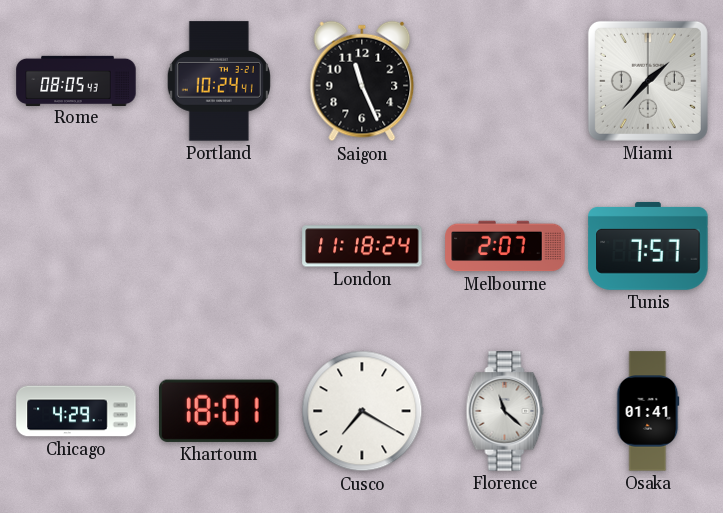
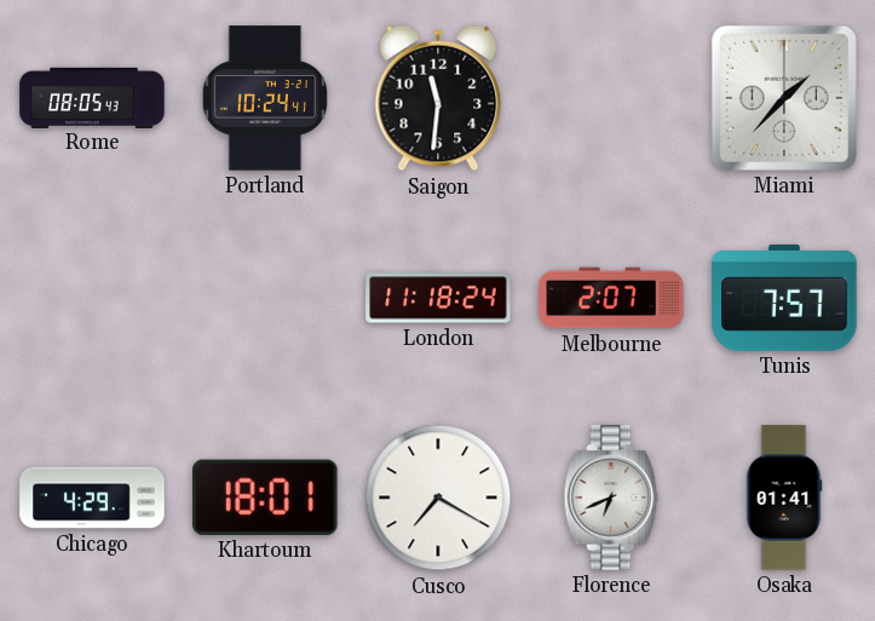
Saigon: 11:26 -> 11:31 (438, 98)
Florence: 11:22 -> 6:41 (611, 498)
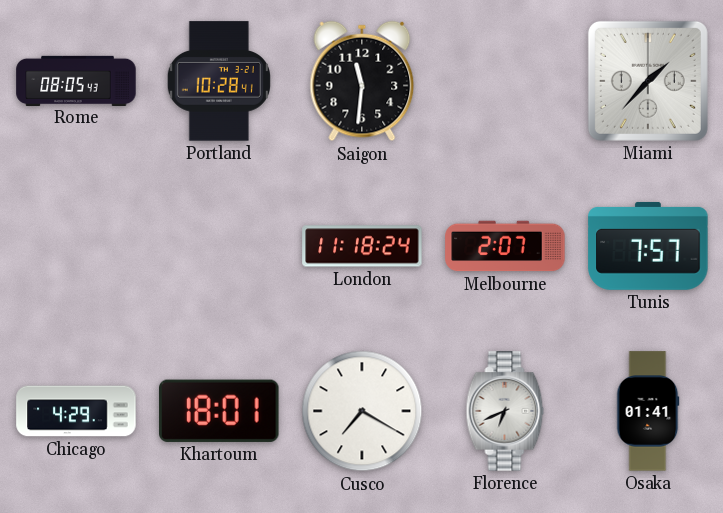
Portland: 10:24 -> 10:28 (219, 81)
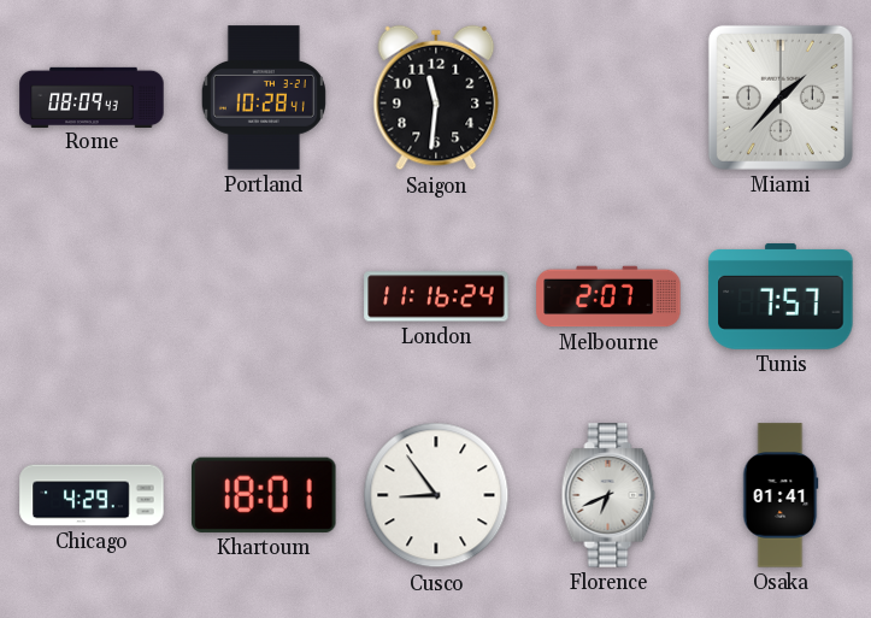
Rome: 08:05 -> 08:09 (92, 96)
London: 11:18 -> 11:16 (436, 296)
Cusco: 7:20 -> 8:54 (436, 495)
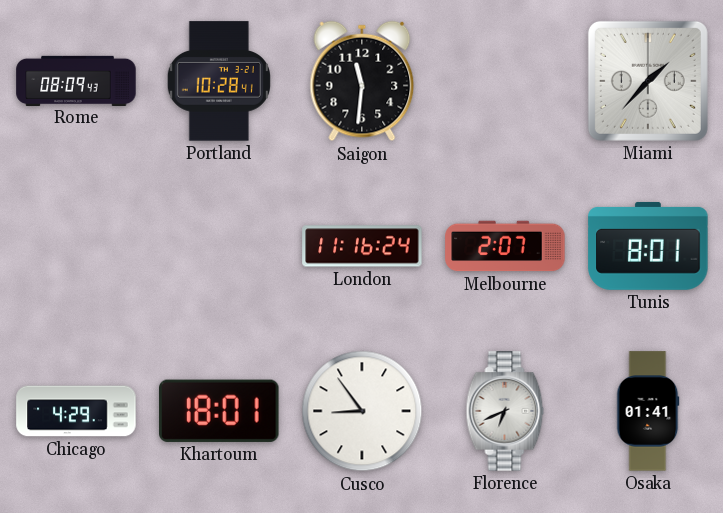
Tunis: 7:57 -> 8:01 (648, 246)
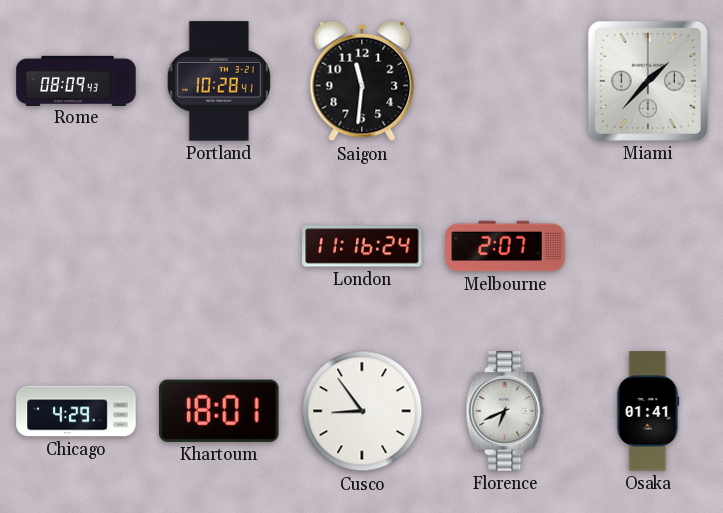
Tunis: 8:01 -> none (648, 246)
